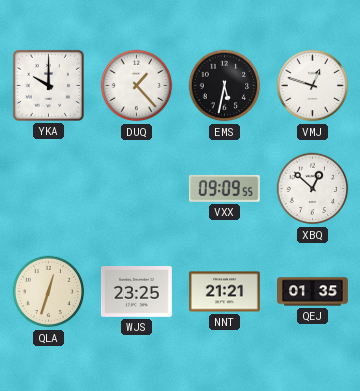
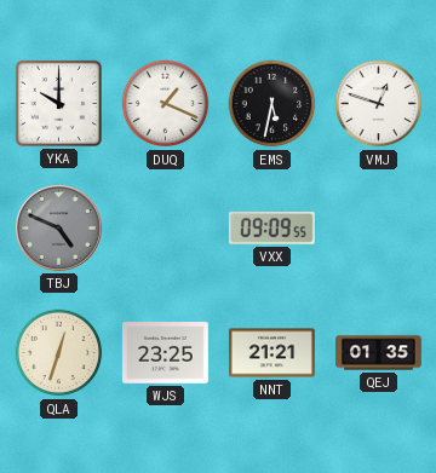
DUQ: 1:23 -> 1:19 (166, 104)
TBJ: none -> 4:49 (58, 227)
XBQ: 12:52 -> none (313, 189)
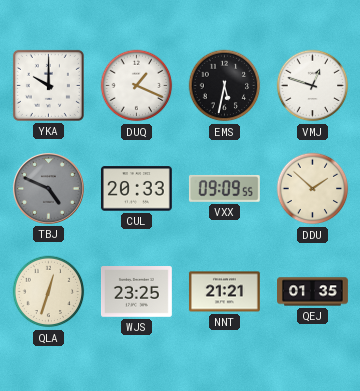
CUL: none -> 20:33 (136, 189)
DDU: none -> 1:52 (313, 189)
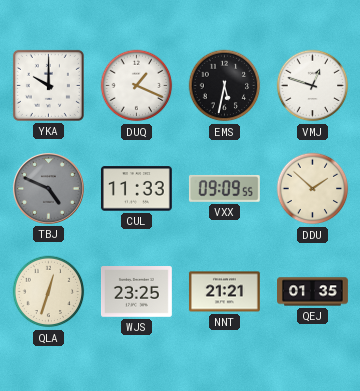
CUL: 20:33 -> 11:33 (136, 189)
